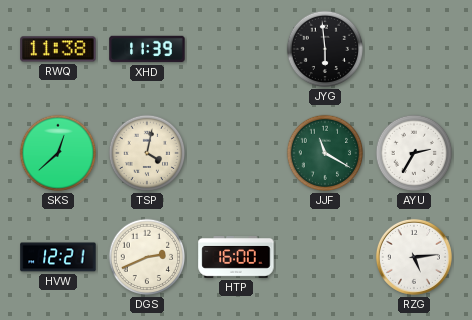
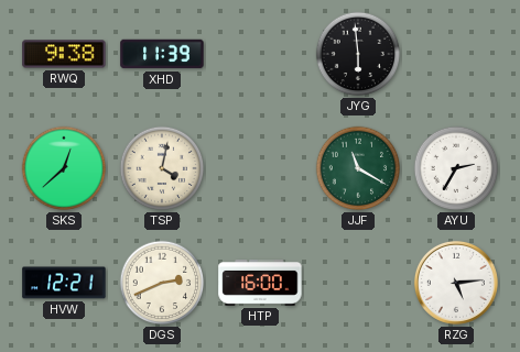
RWQ: 11:38 -> 9:38 (64, 54)
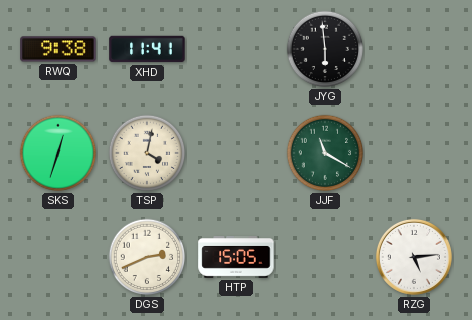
XHD: 11:39 -> 11:41 (147, 49)
SKS: 12:38 -> 12:33 (58, 153)
AYU: 2:35 -> none (456, 168)
HVW: 12:21 -> none (64, 283)
HTP: 16:00 -> 15:05 (236, 258)
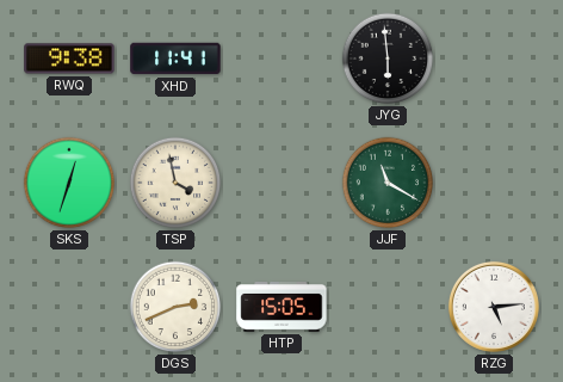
TSP: 4:02 -> 3:58 (175, 183)
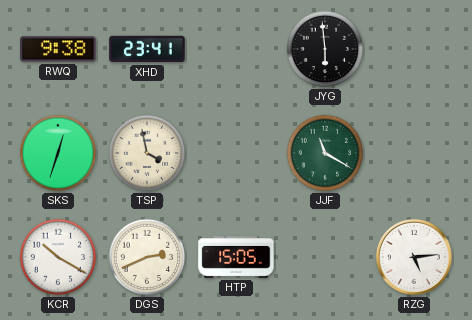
XHD: 11:41 -> 23:41 (147, 49)
KCR: none -> 10:20 (58, 257)
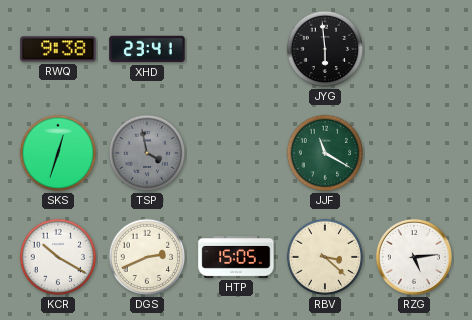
TSP dial: cream -> grey (147, 153)
RBV: none -> 3:22 (325, 257)
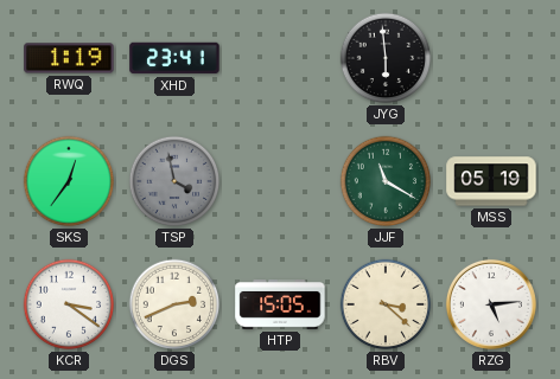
RWQ: 9:38 -> 1:19 (69, 58)
SKS: 12:33 -> 12:36 (69, 181)
MSS: none -> 05:19 (491, 181)
KCR: 10:20 -> 3:21 (69, 304)
